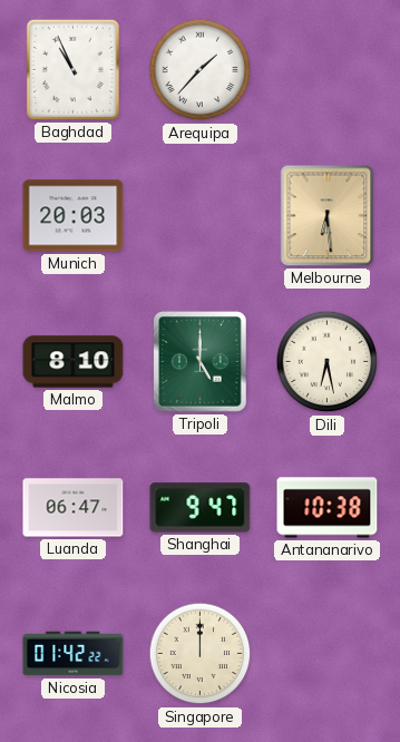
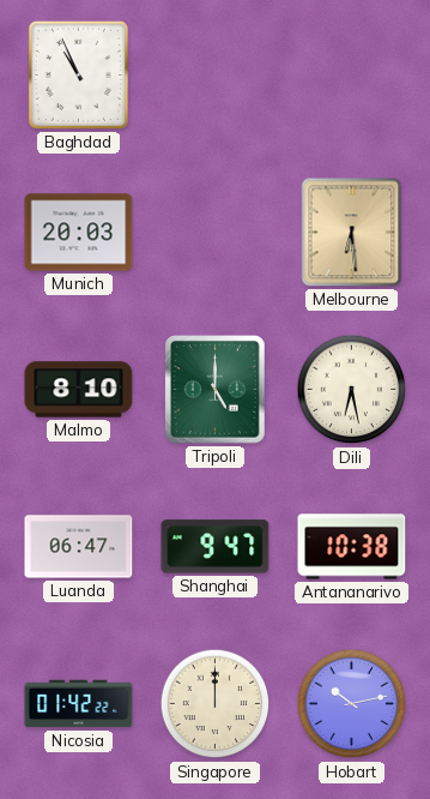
Arequipa: 1:37 -> none (201, 70)
Hobart: none -> 10:13 (352, 704)
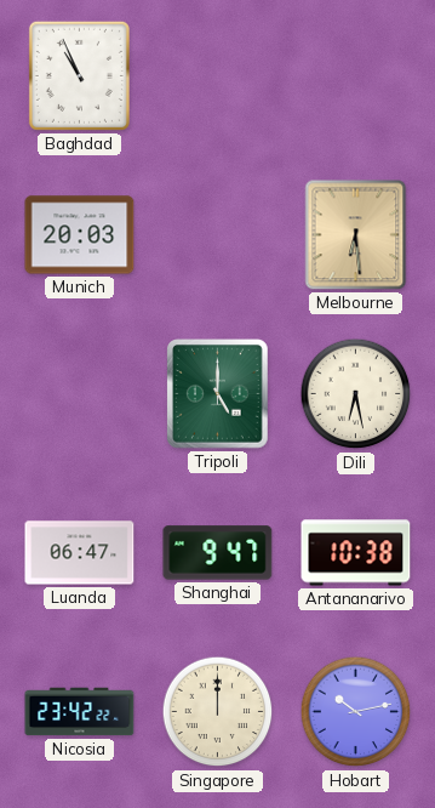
Malmo: 8:10 -> none (79, 390)
Nicosia: 01:42 -> 23:42 (80, 712)
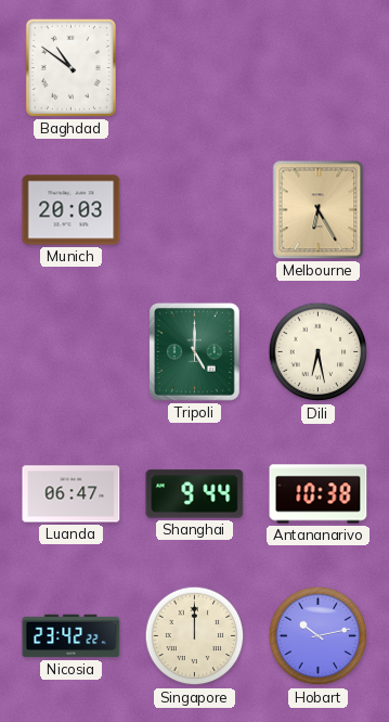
Baghdad: 10:56 -> 10:51 (70, 67)
Melbourne: 6:29 -> 6:25 (319, 210)
Shanghai: 9:47 -> 9:44 (195, 494)
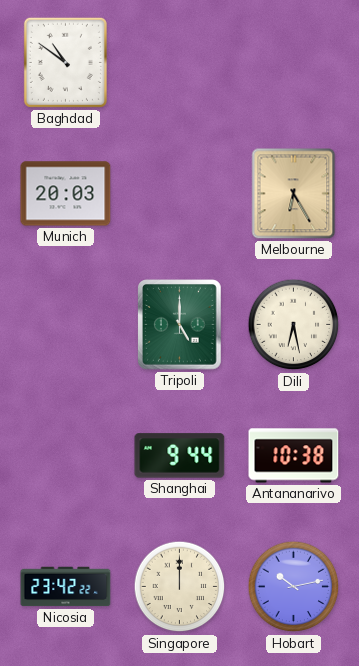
Luanda: 06:47 -> none (72, 494)
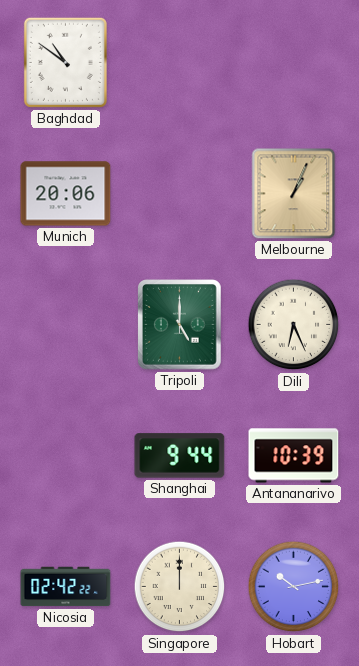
Munich: 20:03 -> 20:06 (66, 194)
Melbourne: 6:25 -> 1:04 (294, 194)
Dili: 6:28 -> 6:26 (294, 325)
Antananarivo: 10:38 -> 10:39 (294, 456)
Nicosia: 23:42 -> 02:42 (66, 587)
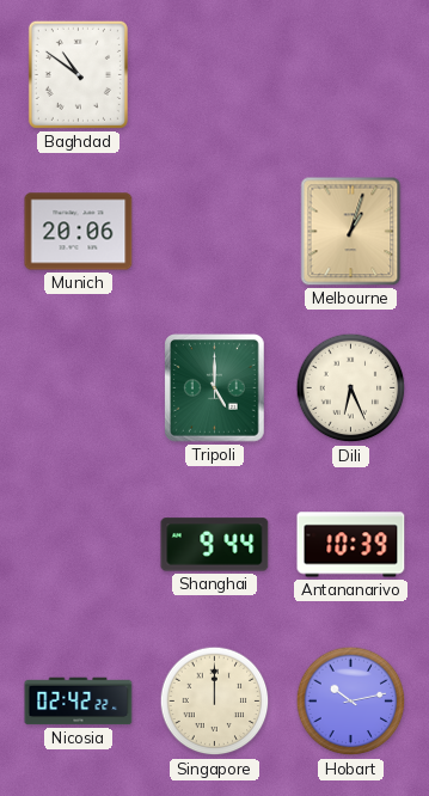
Melbourne: 1:04 -> 1:03 (351, 232)
